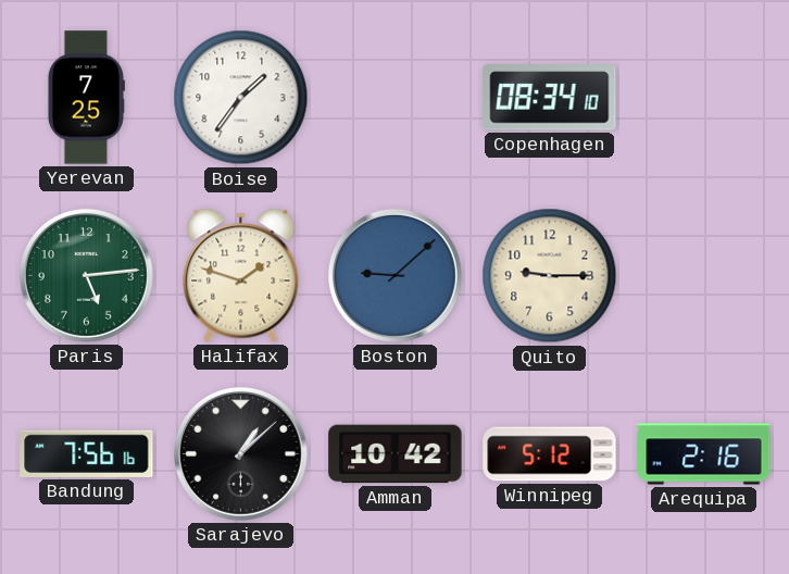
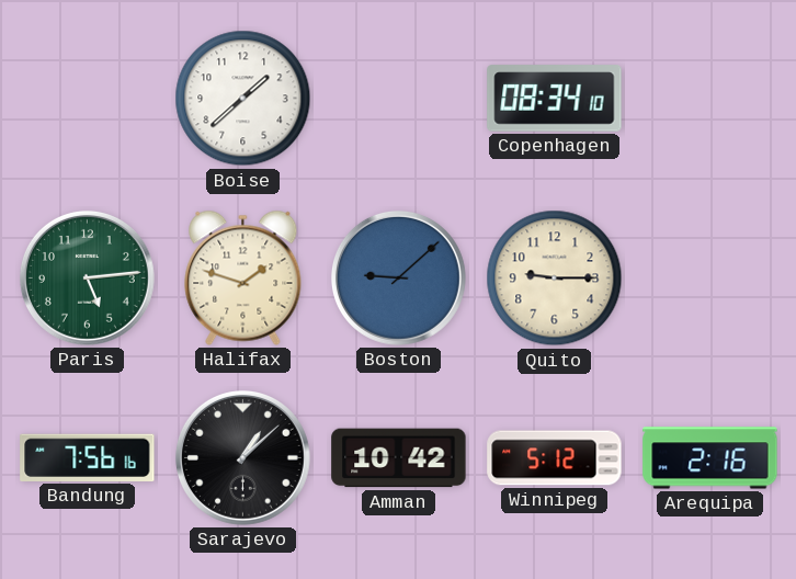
Yerevan: 7:25 -> none (86, 98)
Boise: 1:36 -> 1:38 (243, 99)
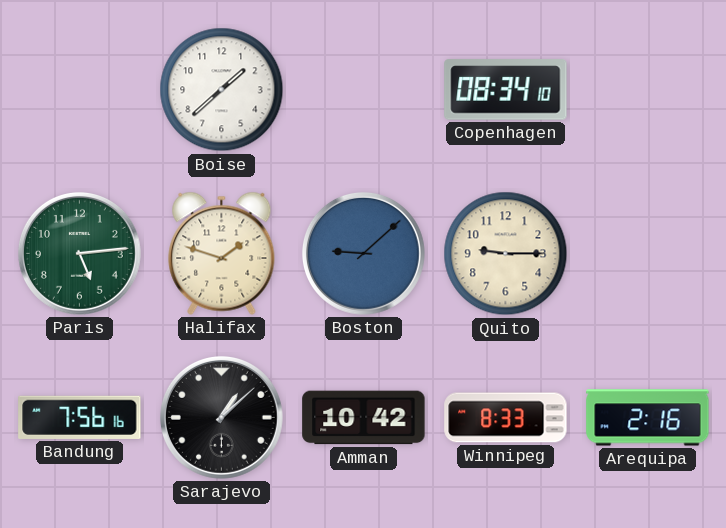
Winnipeg: 5:12 -> 8:33 (506, 418)
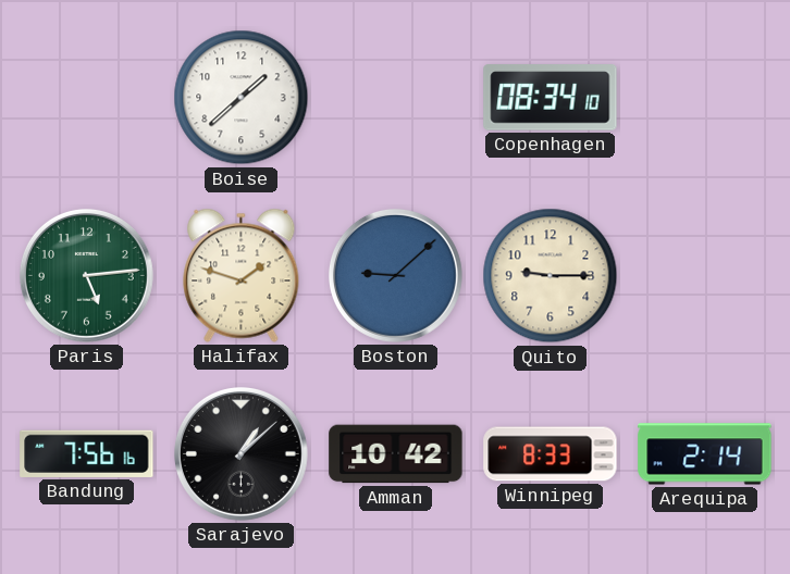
Arequipa: 2:16 -> 2:14 (705, 454)
